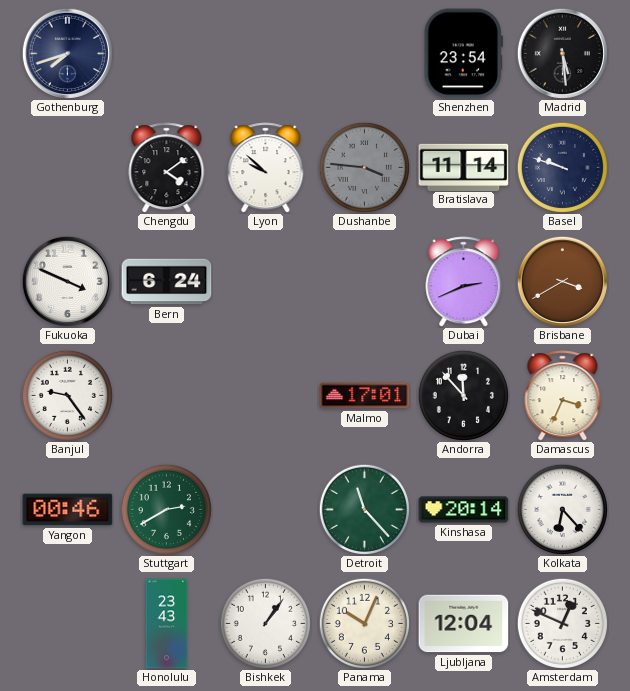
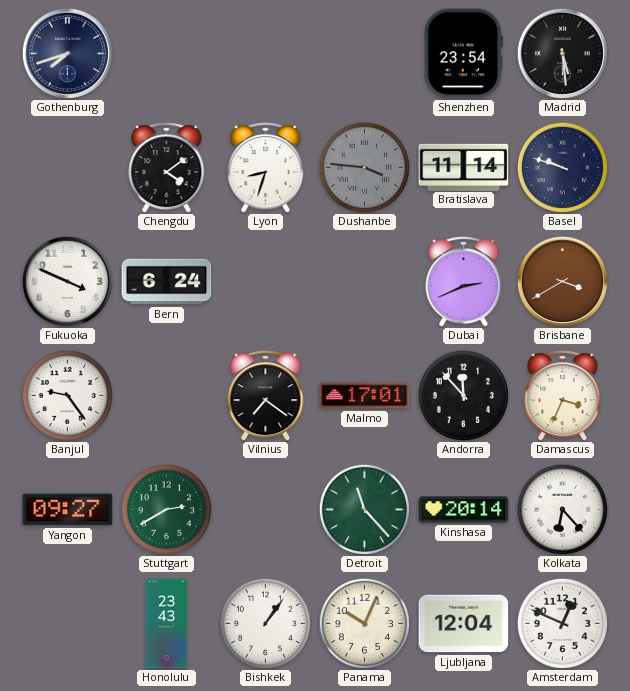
Lyon: 9:52 -> 8:33 (266, 168)
Vilnius: none -> 7:21 (266, 396)
Yangon: 00:46 -> 09:27 (68, 510)
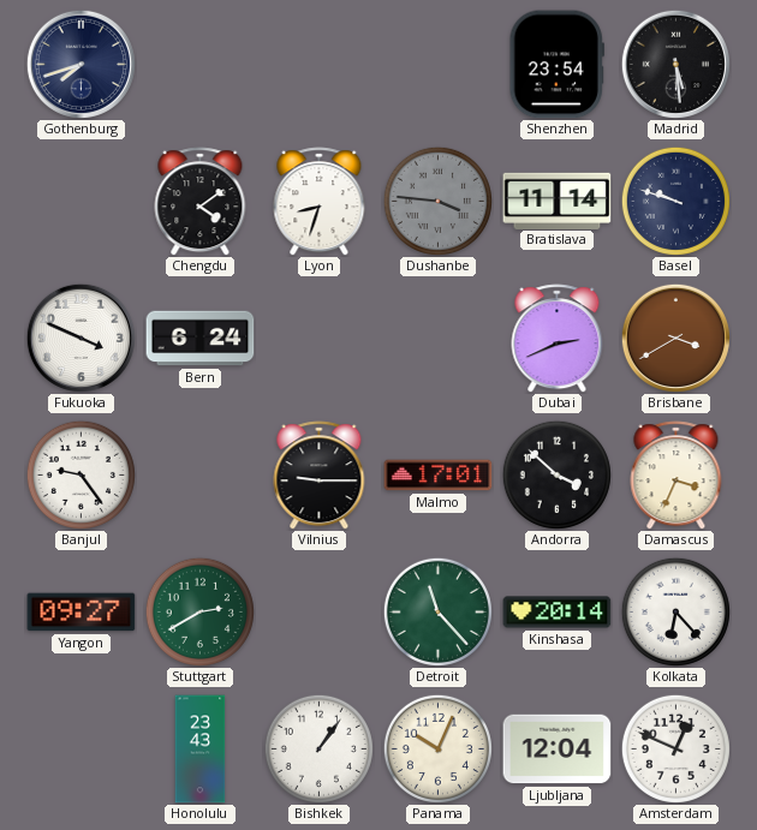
Vilnius: 7:21 -> 9:15 (320, 476)
Andorra: 11:53 -> 3:52 (556, 474)
